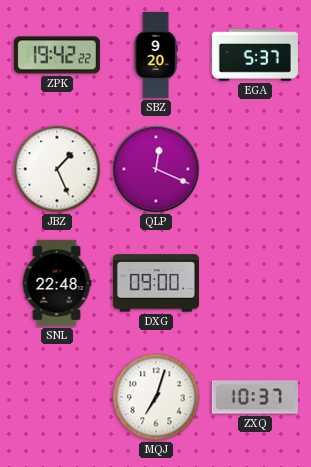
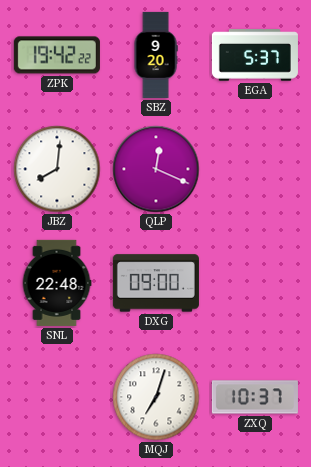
JBZ: 1:26 -> 8:01 (57, 169)
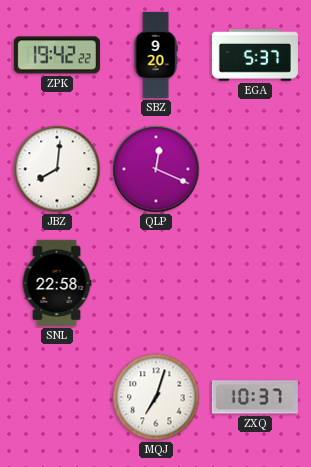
SNL: 22:48 -> 22:58 (57, 283)
DXG: 09:00 -> none (156, 283)
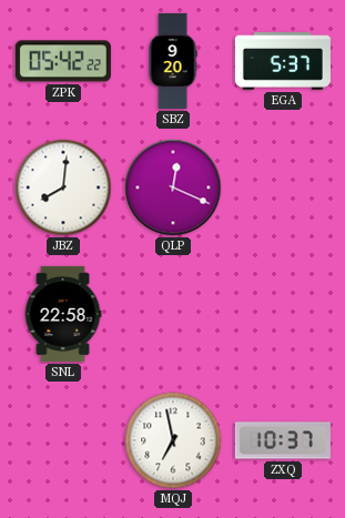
ZPK: 19:42 -> 05:42 (63, 61)
MQJ: 7:03 -> 6:58 (173, 440)
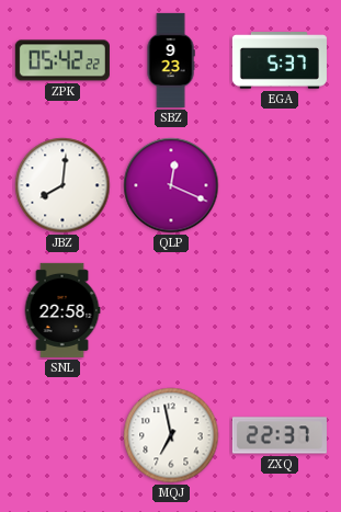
SBZ: 9:20 -> 9:23 (171, 60)
ZXQ: 10:37 -> 22:37 (280, 435)
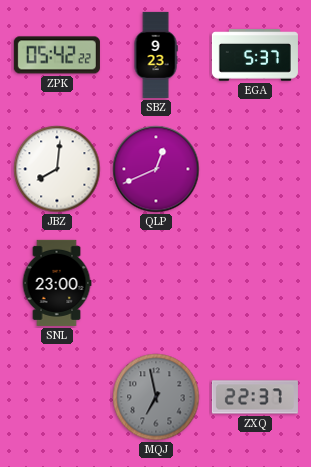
QLP: 12:19 -> 12:41 (156, 169)
SNL: 22:58 -> 23:00 (57, 283)
MQJ dial: white -> grey (156, 397)
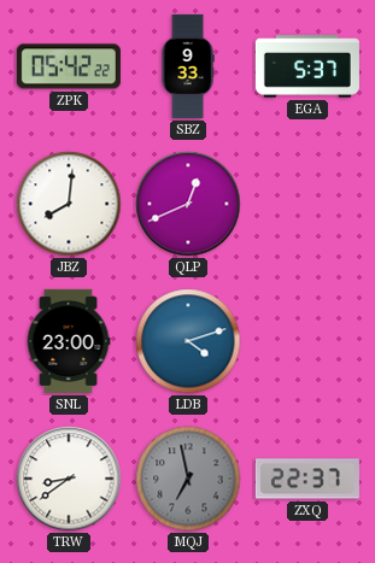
SBZ: 9:23 -> 9:33 (188, 66)
LDB: none -> 4:12 (188, 341)
TRW: none -> 8:39 (69, 479)
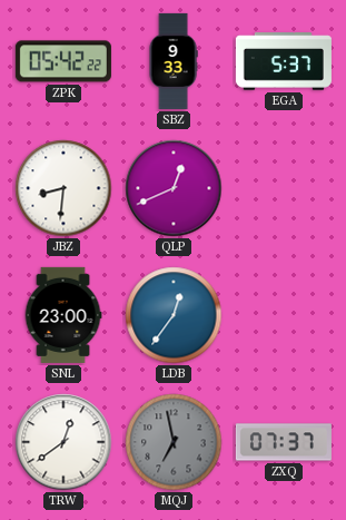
JBZ: 8:01 -> 8:31 (63, 188)
LDB: 4:12 -> 12:36 (174, 315)
TRW: 8:39 -> 12:39 (63, 442)
ZXQ: 22:37 -> 07:37 (284, 442)
